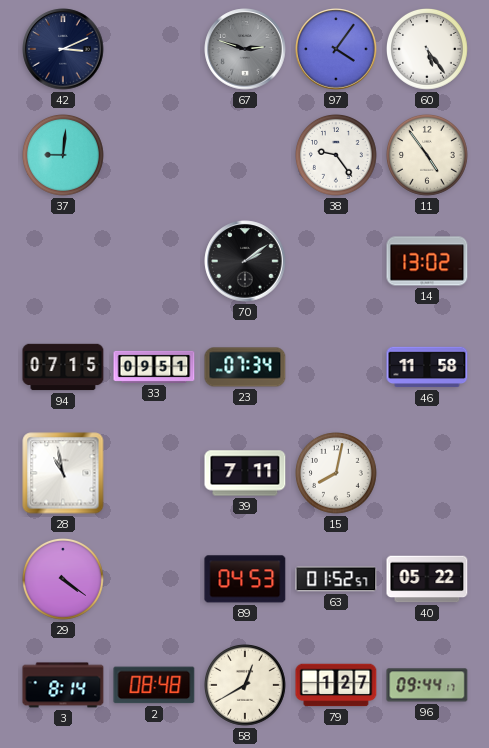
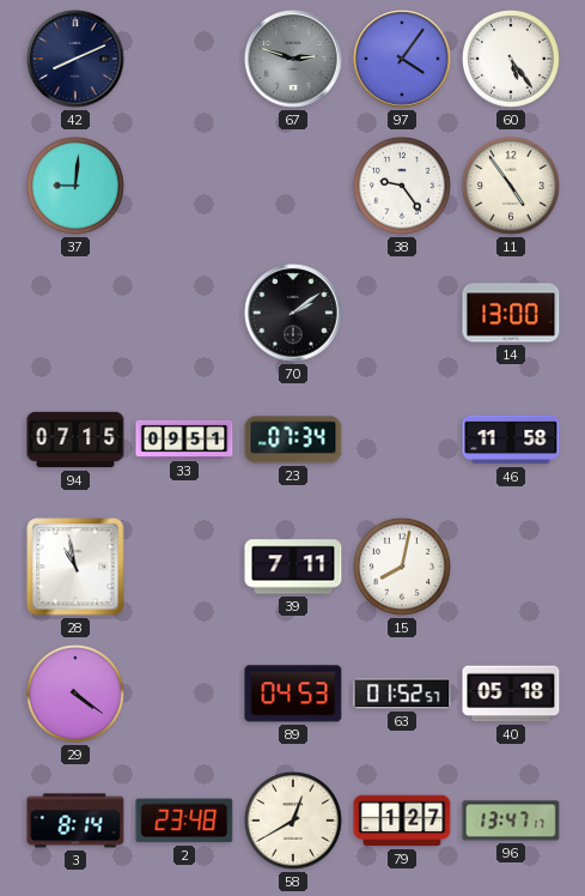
42: 3:11 -> 8:11 (75, 59)
14: 13:02 -> 13:00 (511, 313)
40: 05:22 -> 05:18 (511, 694)
2: 08:48 -> 23:48 (184, 821)
96: 09:44 -> 13:47 (511, 821)
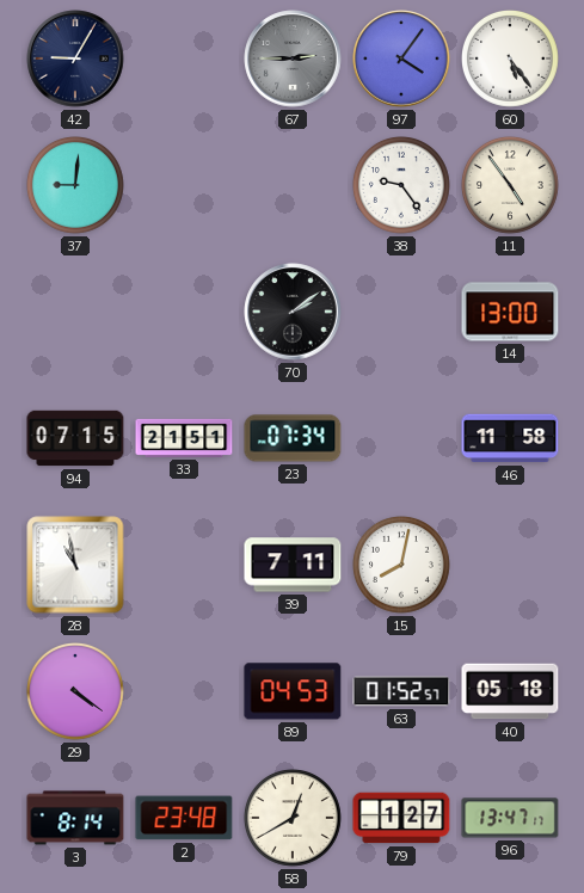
42: 8:11 -> 9:05 (75, 58)
67: 2:48 -> 2:45 (293, 58)
33: 09:51 -> 21:51 (184, 438)
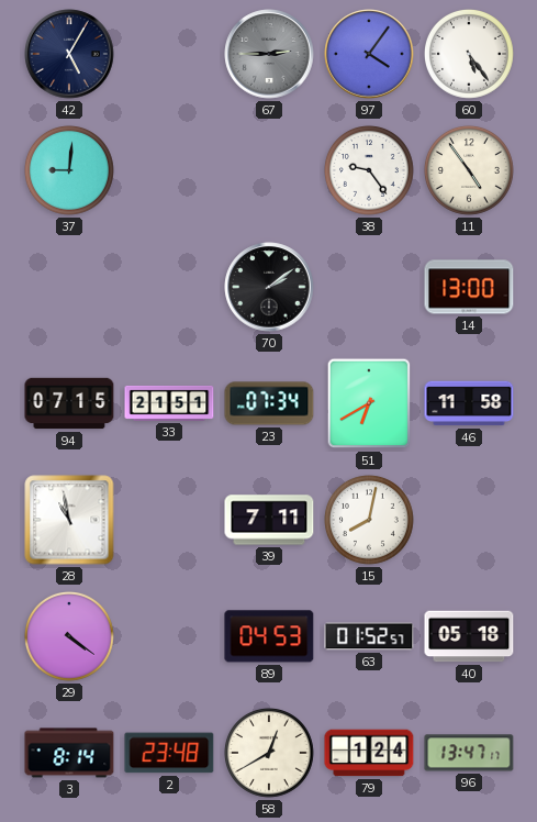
42: 9:05 -> 5:05 (69, 54)
51: none -> 6:40 (369, 403)
79: 1:27 -> 1:24 (369, 753)
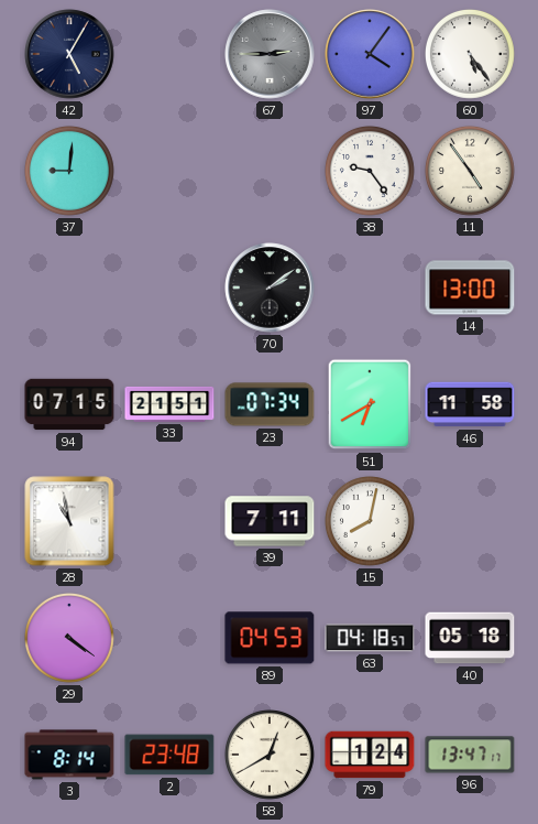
63: 01:52 -> 04:18 (370, 638)
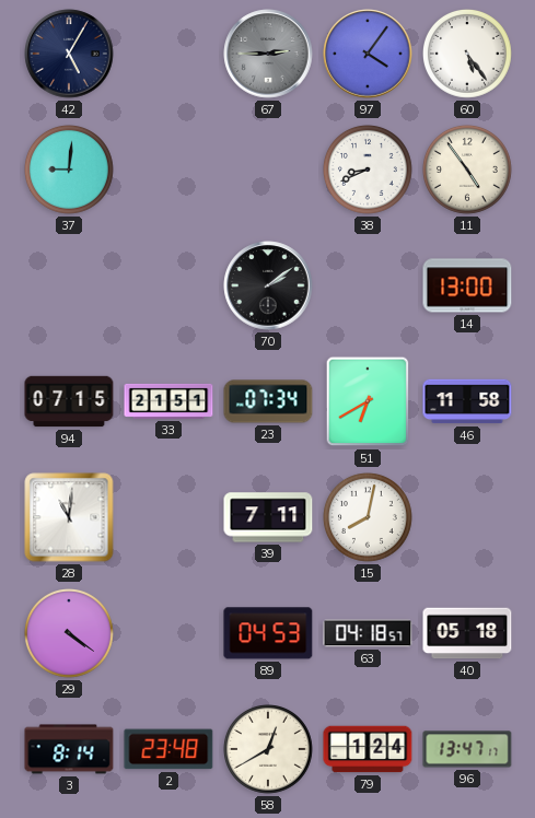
38: 9:24 -> 8:41 (369, 171)
28: 10:58 -> 11:01 (69, 517)
